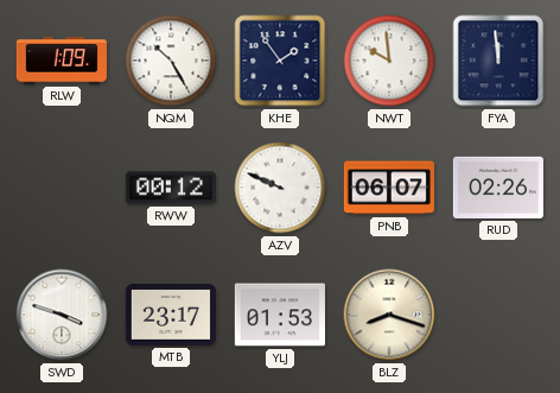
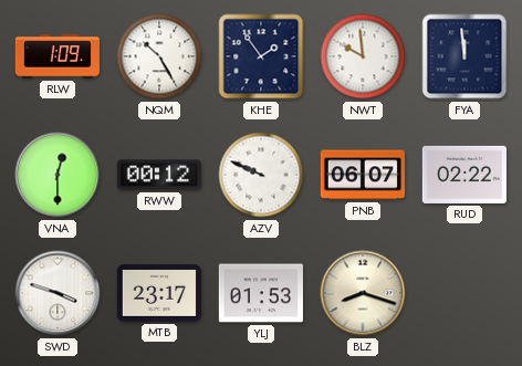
VNA: none -> 12:30 (58, 175)
RUD: 02:26 -> 02:22 (464, 175)
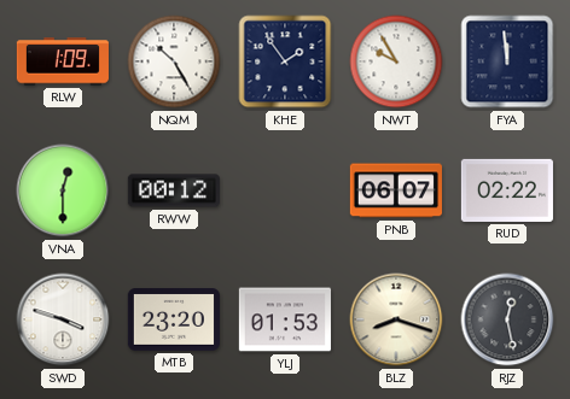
NWT: 9:59 -> 9:55 (396, 61)
AZV: 9:49 -> none (261, 175)
MTB: 23:17 -> 23:20 (174, 321)
RJZ: none -> 12:28 (507, 319)
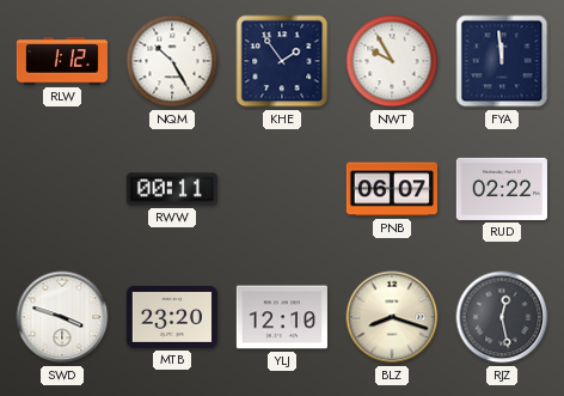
RLW: 1:09 -> 1:12 (62, 61)
VNA: 12:30 -> none (63, 190)
RWW: 00:12 -> 00:11 (172, 189)
YLJ: 01:53 -> 12:10 (282, 317)
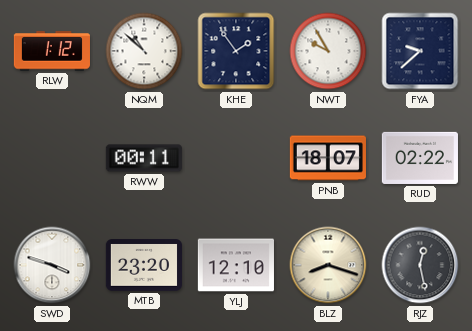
NQM: 10:25 -> 10:52 (144, 51)
FYA: 11:59 -> 9:38 (420, 51)
PNB: 06:07 -> 18:07 (328, 158)
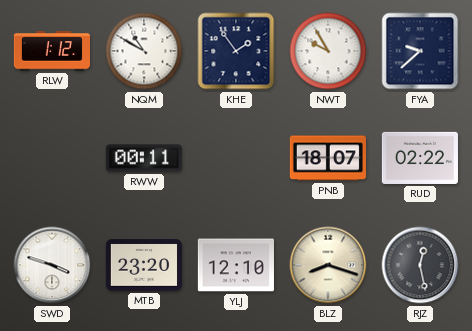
NQM: 10:52 -> 10:50 (144, 51)
